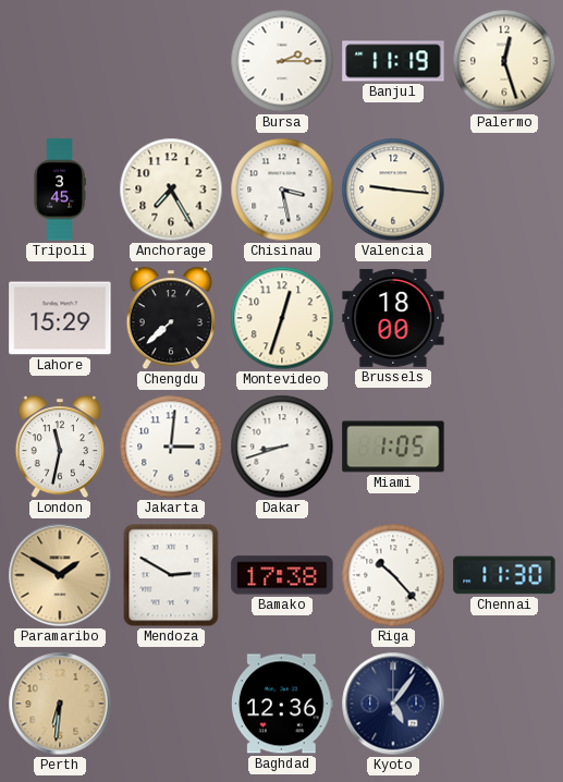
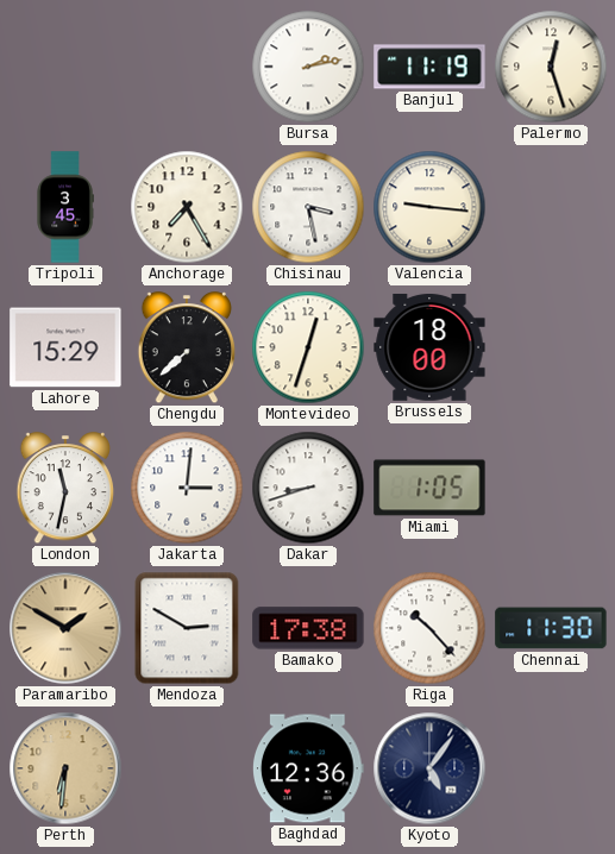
Bursa: 2:15 -> 2:13 (308, 67)
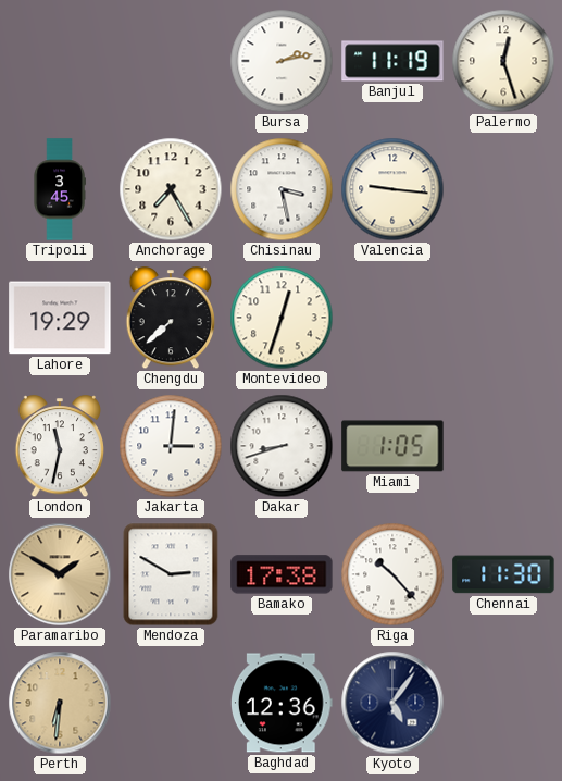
Lahore: 15:29 -> 19:29 (60, 318)
Brussels: 18:00 -> none (429, 347)
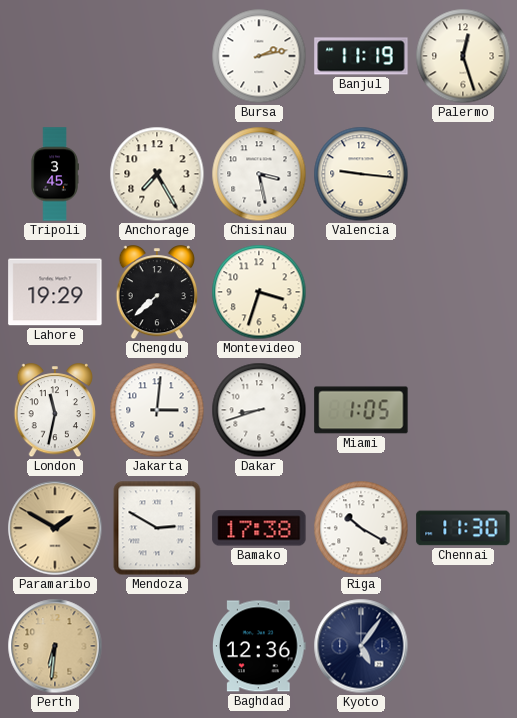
Montevideo: 12:33 -> 3:33 (259, 292)
Riga: 10:23 -> 10:20 (361, 528)
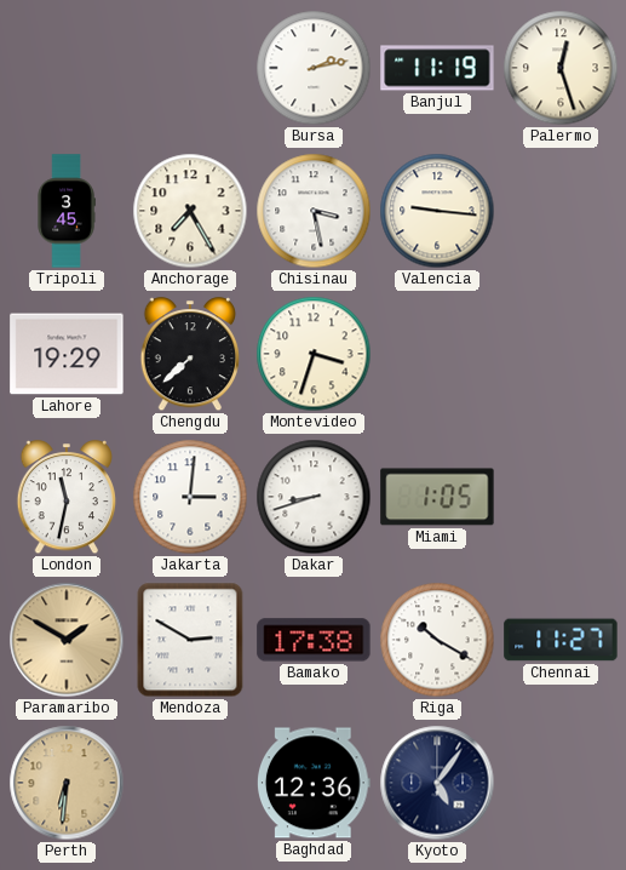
Chennai: 11:30 -> 11:27 (561, 640)
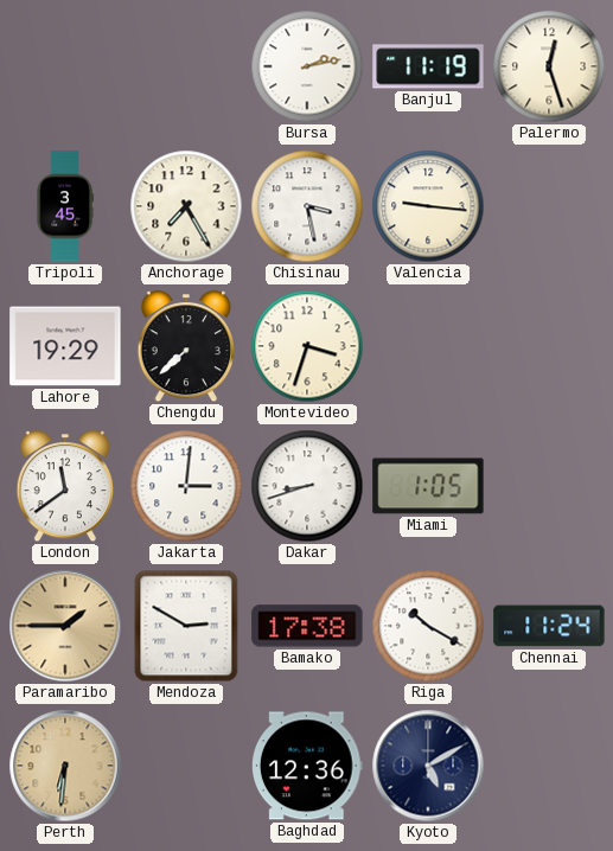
London: 11:32 -> 11:39 (65, 487)
Paramaribo: 1:50 -> 1:45 (65, 626)
Chennai: 11:27 -> 11:24 (549, 626)
Kyoto: 5:06 -> 5:10 (428, 766)
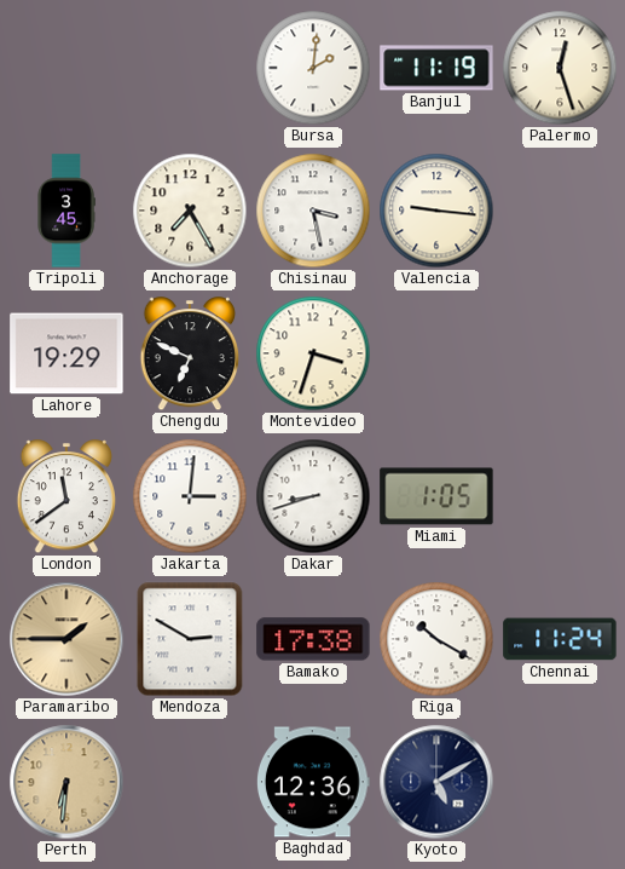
Bursa: 2:13 -> 2:01 (313, 68)
Chengdu: 7:38 -> 6:49 (190, 355)
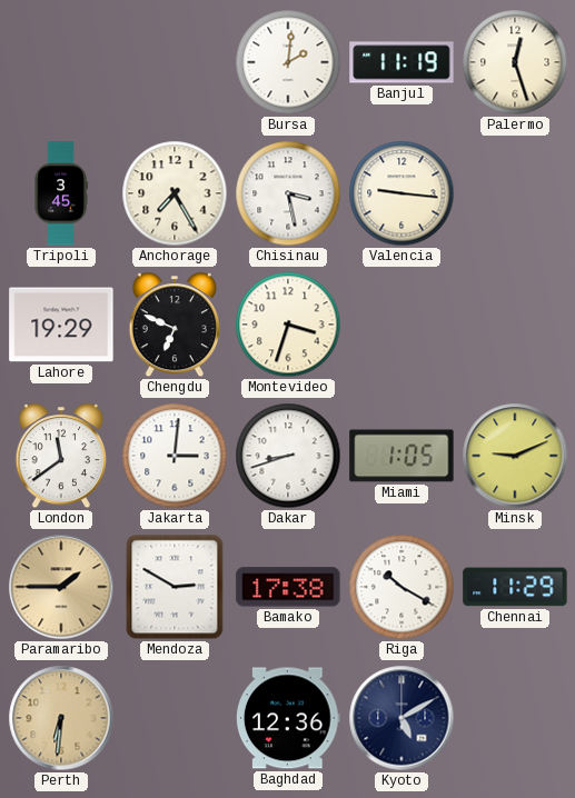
Minsk: none -> 9:11 (515, 456)
Chennai: 11:24 -> 11:29 (515, 587)
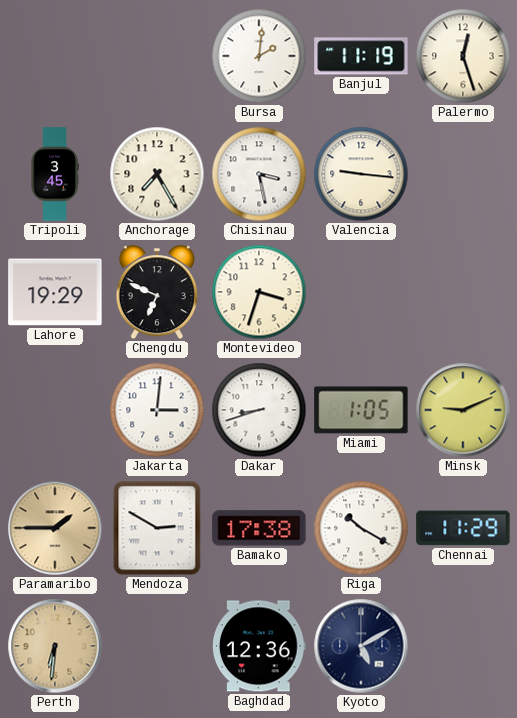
London: 11:39 -> none (61, 457)
